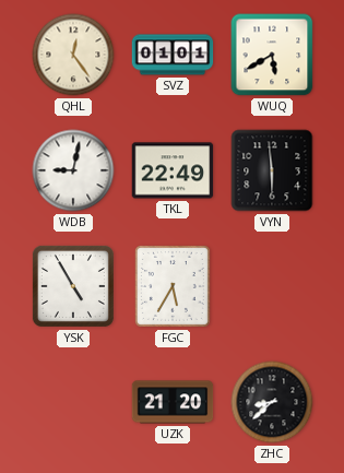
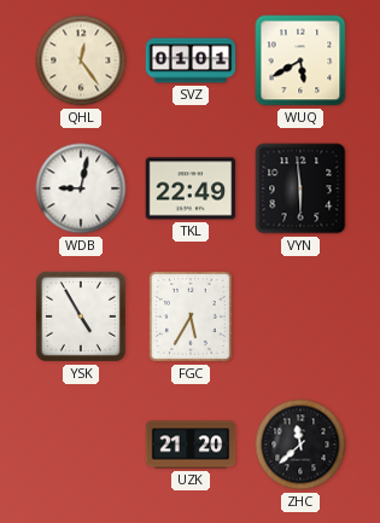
ZHC: 8:38 -> 11:38 (300, 444)
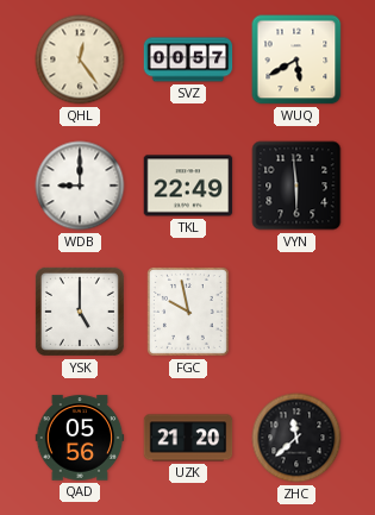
SVZ: 01:01 -> 00:57 (188, 59)
WDB: 9:02 -> 9:00 (80, 186)
YSK: 4:55 -> 5:00 (80, 312)
FGC: 5:35 -> 9:58 (188, 312)
QAD: none -> 05:56 (80, 438)
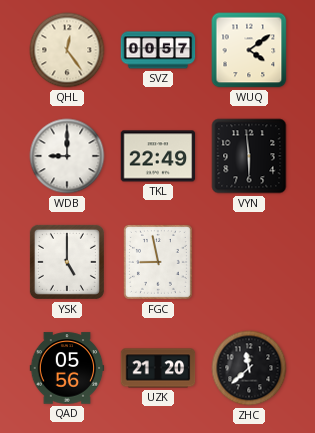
WUQ: 5:40 -> 4:09 (249, 50)
FGC: 9:58 -> 8:58 (158, 262)
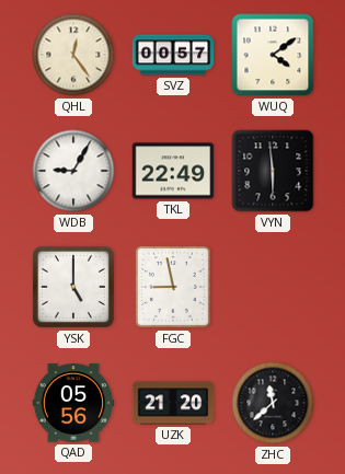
WDB: 9:00 -> 9:05 (73, 171)
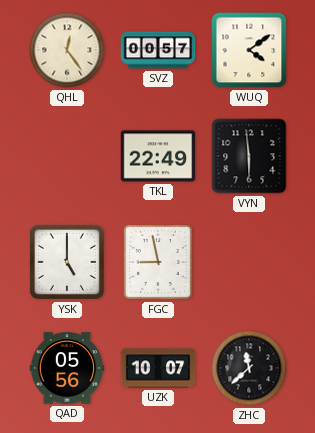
WDB: 9:05 -> none (73, 171)
UZK: 21:20 -> 10:07 (158, 368)
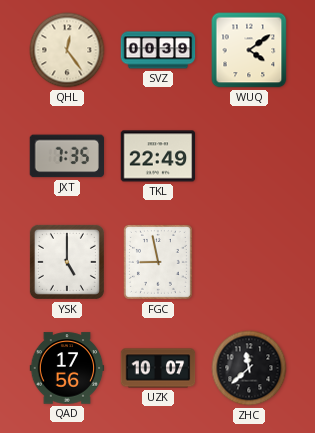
SVZ: 00:57 -> 00:39 (158, 50)
JXT: none -> 7:35 (66, 156)
VYN: 5:59 -> none (249, 156)
QAD: 05:56 -> 17:56 (67, 368)
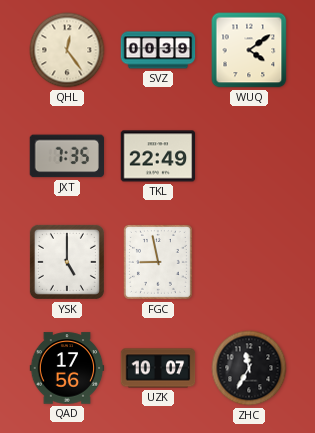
ZHC: 11:38 -> 11:35 (249, 368)
